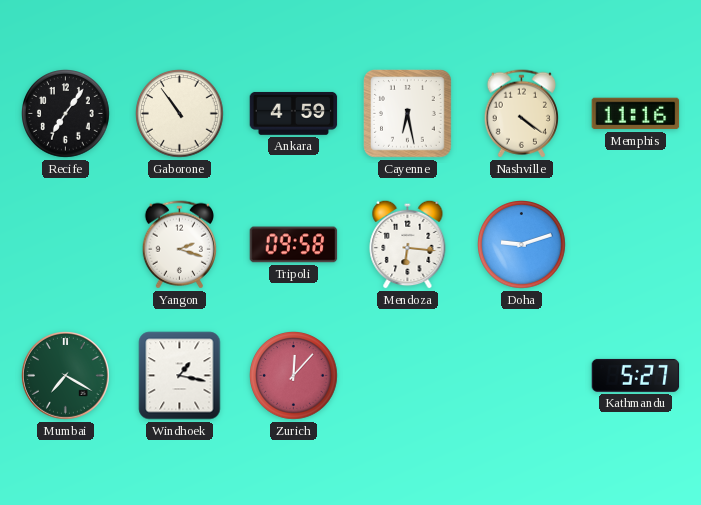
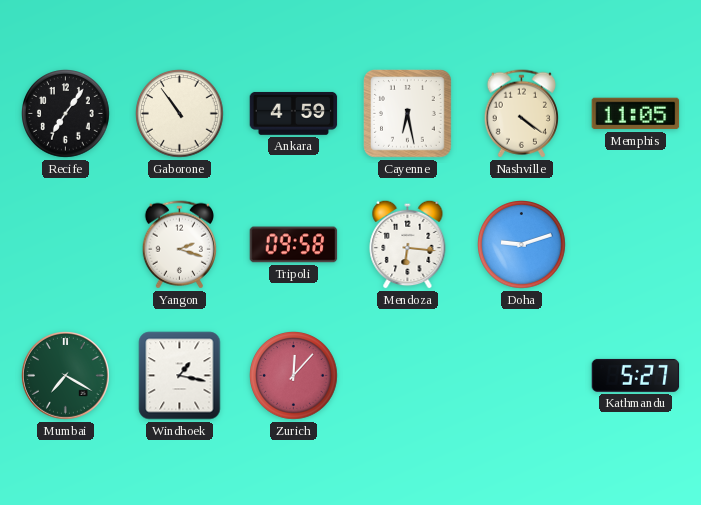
Memphis: 11:16 -> 11:05 (636, 114)
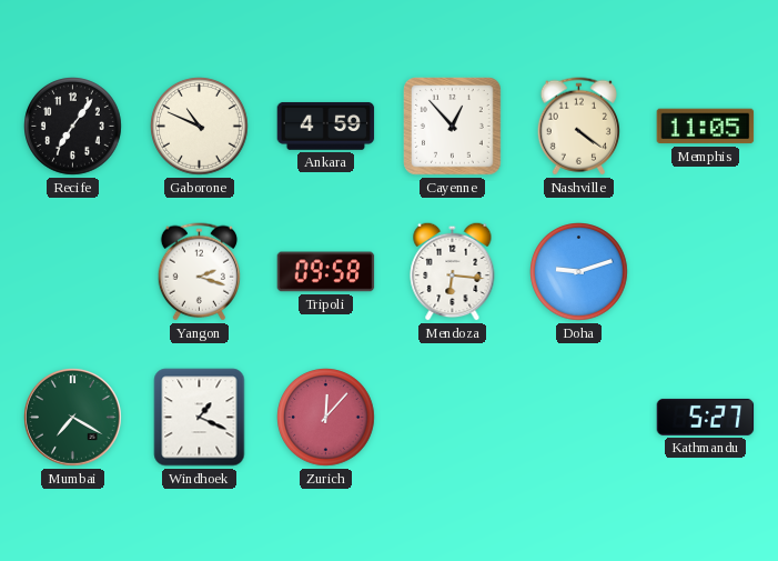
Gaborone: 10:54 -> 10:49 (200, 127)
Cayenne: 6:28 -> 12:53 (453, 127)
Windhoek: 1:17 -> 1:19 (200, 418)
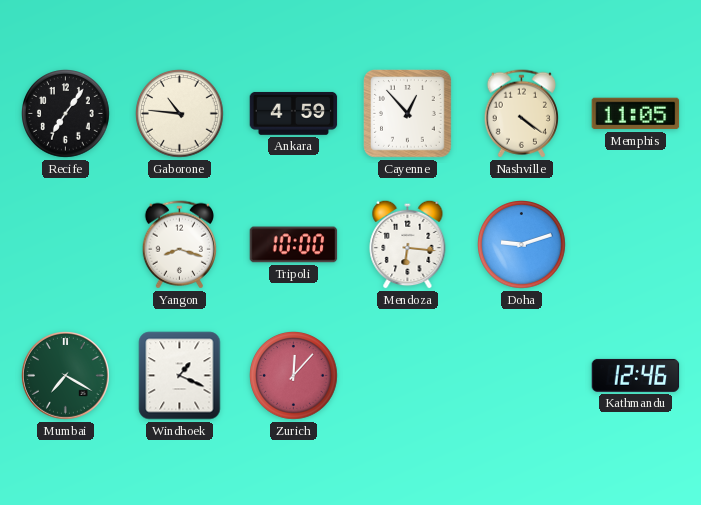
Gaborone: 10:49 -> 10:46 (180, 114)
Yangon: 2:18 -> 8:18 (179, 245)
Tripoli: 09:58 -> 10:00 (294, 245)
Kathmandu: 5:27 -> 12:46 (636, 375)
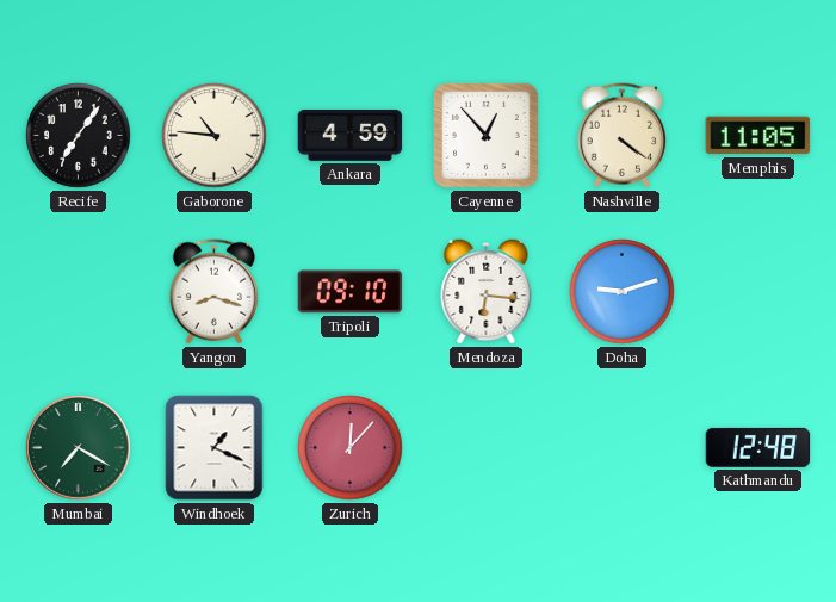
Tripoli: 10:00 -> 09:10 (351, 292)
Kathmandu: 12:46 -> 12:48 (758, 447)
